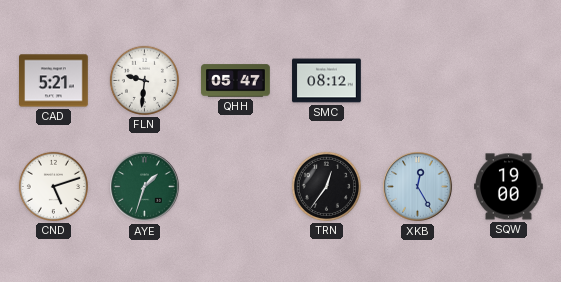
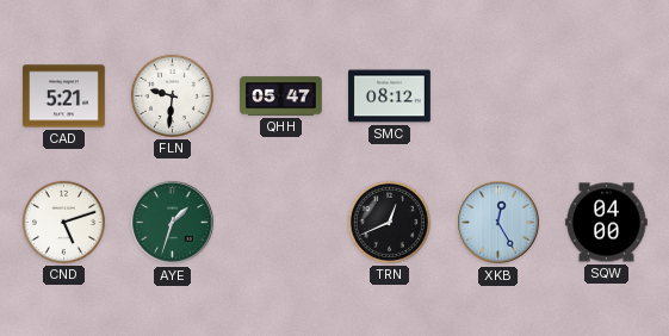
TRN: 12:36 -> 12:41 (389, 222)
SQW: 19:00 -> 04:00 (607, 223)
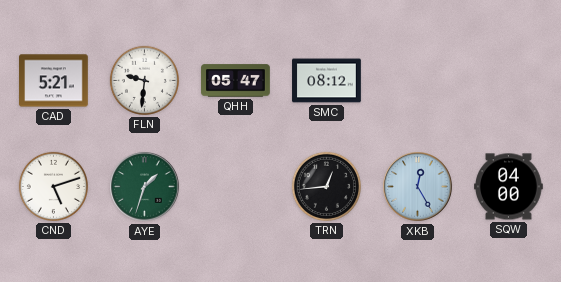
TRN: 12:41 -> 12:44 (326, 186)
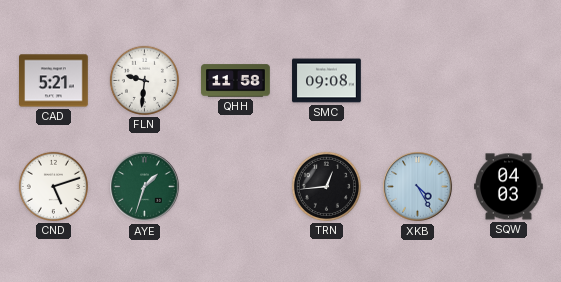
QHH: 05:47 -> 11:58 (236, 81)
SMC: 08:12 -> 09:08 (327, 81)
XKB: 12:25 -> 4:25 (418, 187)
SQW: 04:00 -> 04:03 (509, 187)
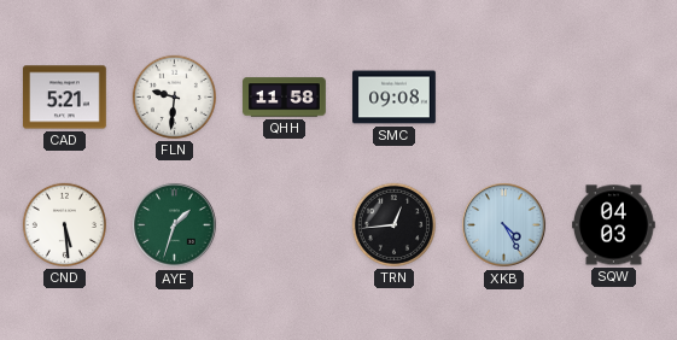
CND: 5:12 -> 5:29 (64, 224)
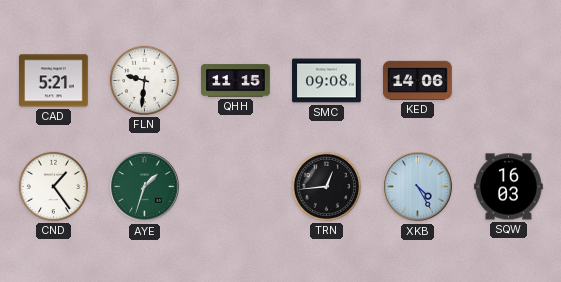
QHH: 11:58 -> 11:15 (236, 81)
KED: none -> 14:06 (418, 80)
CND: 5:29 -> 1:24 (53, 186)
SQW: 04:03 -> 16:03 (509, 187)
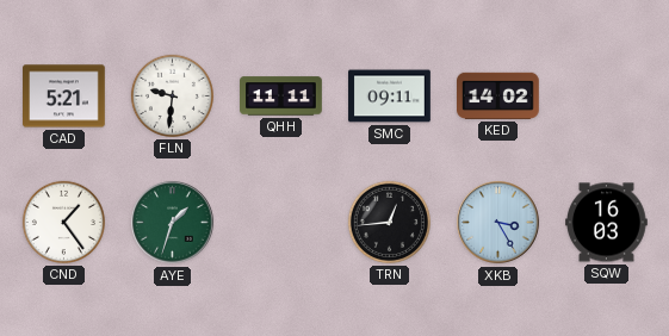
QHH: 11:15 -> 11:11 (281, 97)
SMC: 09:08 -> 09:11 (390, 97)
KED: 14:06 -> 14:02 (498, 95)
XKB: 4:25 -> 3:25 (498, 223)
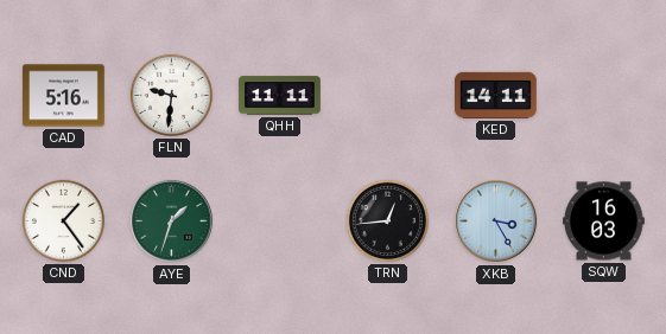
CAD: 5:21 -> 5:16 (64, 96)
SMC: 09:11 -> none (390, 97)
KED: 14:02 -> 14:11 (496, 95)
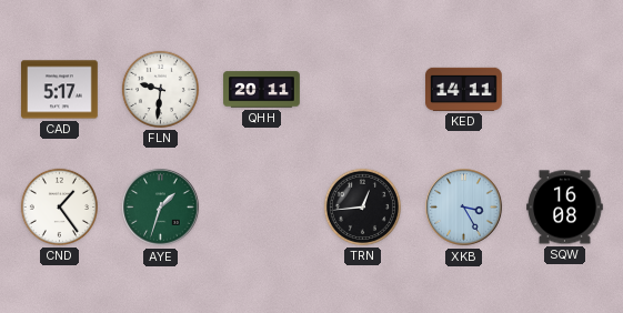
CAD: 5:16 -> 5:17 (60, 90)
QHH: 11:11 -> 20:11 (262, 90)
SQW: 16:03 -> 16:08 (565, 208)
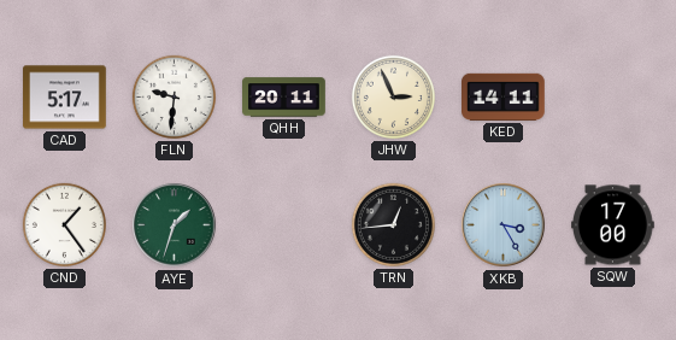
JHW: none -> 2:56 (393, 96)
SQW: 16:08 -> 17:00 (613, 225)
